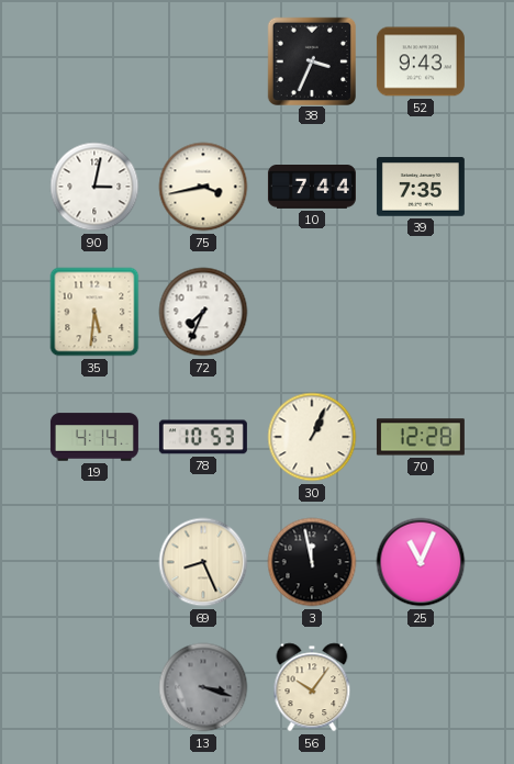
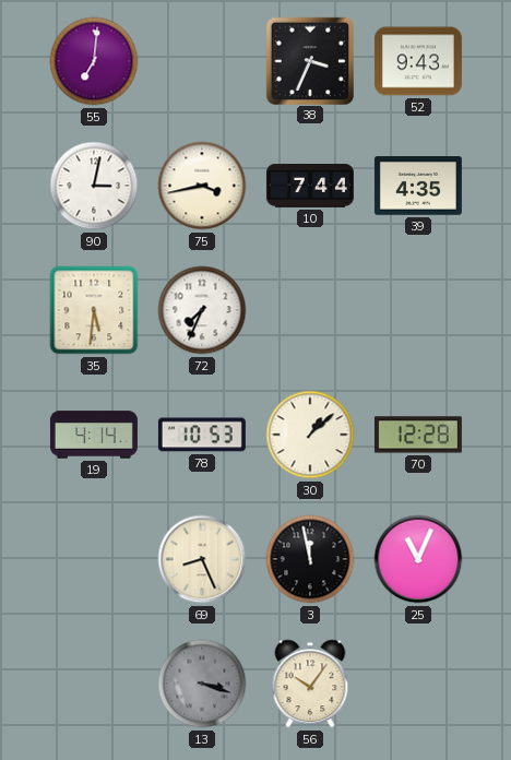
55: none -> 7:01 (94, 61)
39: 7:35 -> 4:35 (418, 186)
30: 1:04 -> 1:08 (310, 435)
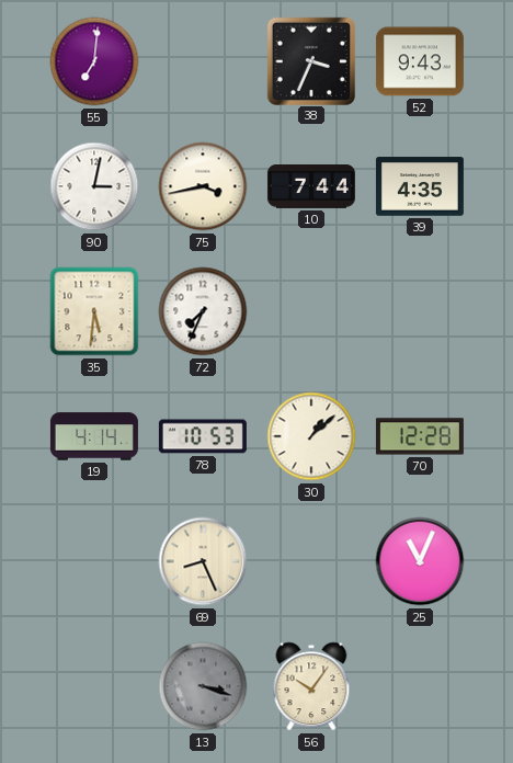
3: 11:58 -> none (310, 559)
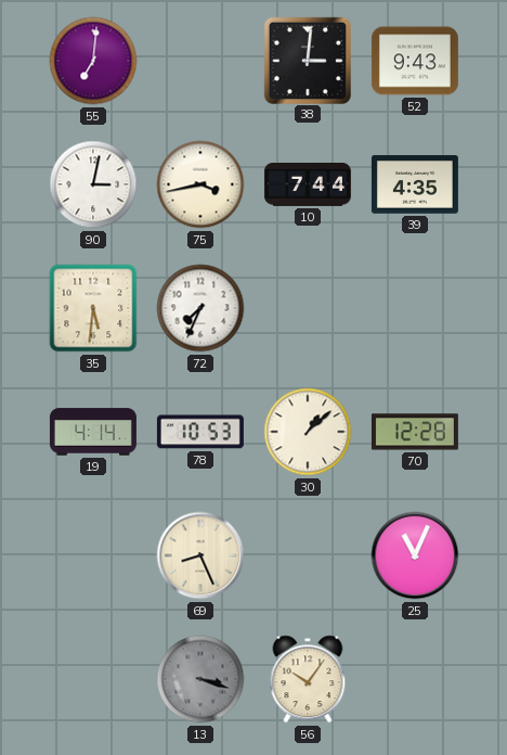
38: 3:34 -> 3:01 (307, 60)
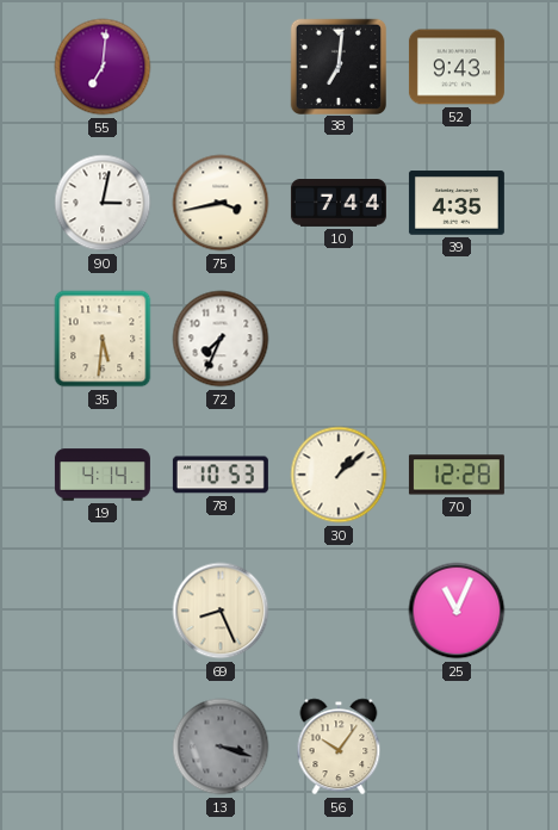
38: 3:01 -> 7:01 (337, 66)
